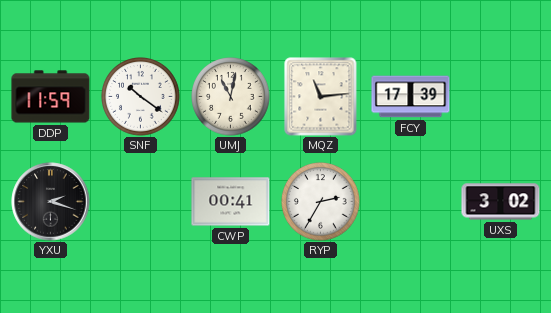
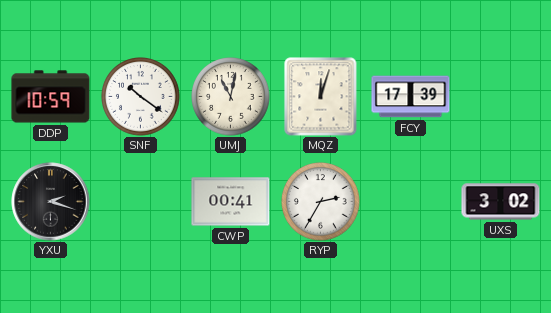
DDP: 11:59 -> 10:59 (51, 97)
MQZ: 11:14 -> 12:03 (321, 97)
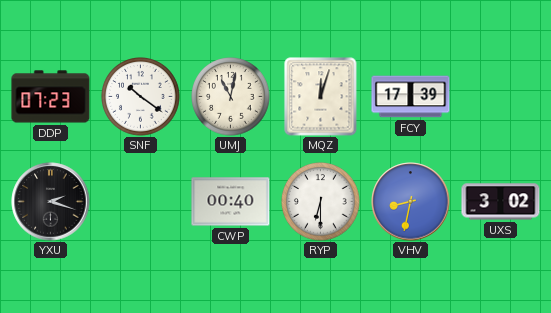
DDP: 10:59 -> 07:23 (51, 97)
CWP: 00:41 -> 00:40 (231, 202)
RYP: 2:35 -> 6:30 (321, 202)
VHV: none -> 8:32 (411, 202)
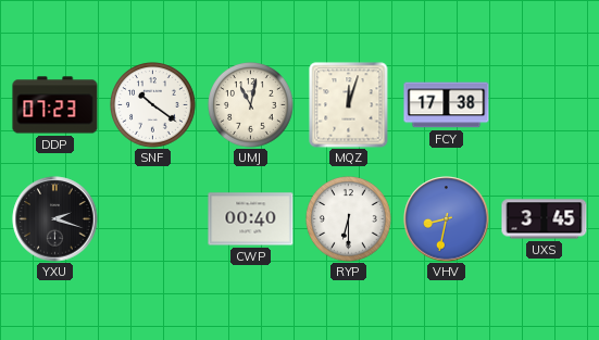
FCY: 17:39 -> 17:38 (447, 105)
UXS: 3:02 -> 3:45 (545, 219)
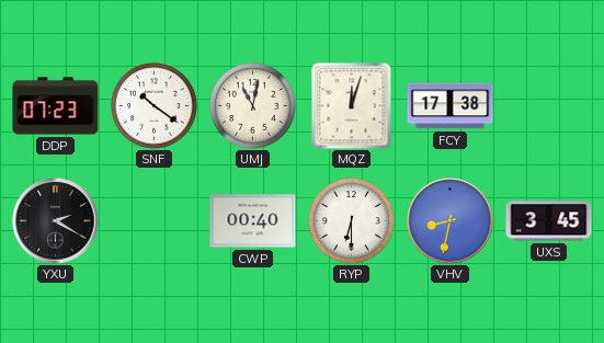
YXU: 2:18 -> 2:20 (56, 221)
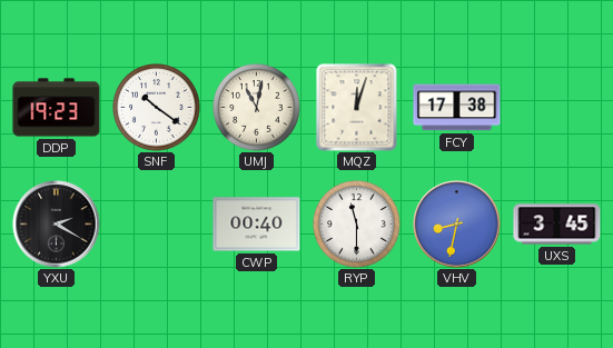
DDP: 07:23 -> 19:23 (57, 108)
RYP: 6:30 -> 11:30 (357, 225)
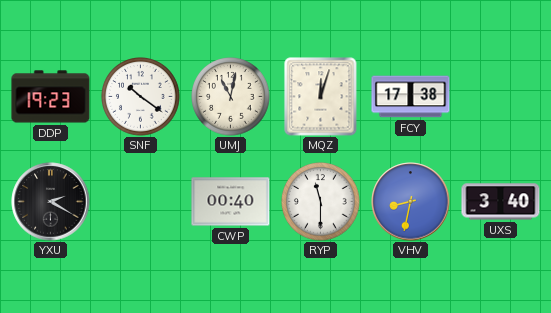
UXS: 3:45 -> 3:40 (501, 202)
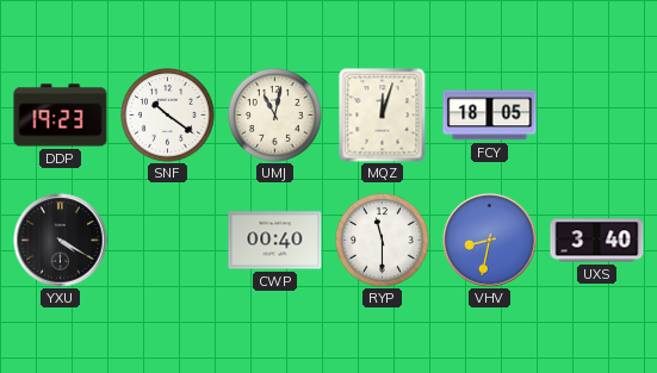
FCY: 17:38 -> 18:05 (490, 116)
YXU: 2:20 -> 4:20 (61, 241)
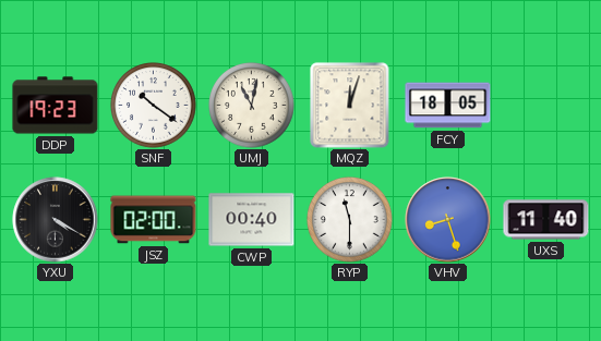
JSZ: none -> 02:00 (154, 220)
VHV: 8:32 -> 8:27 (448, 220)
UXS: 3:40 -> 11:40 (546, 220)
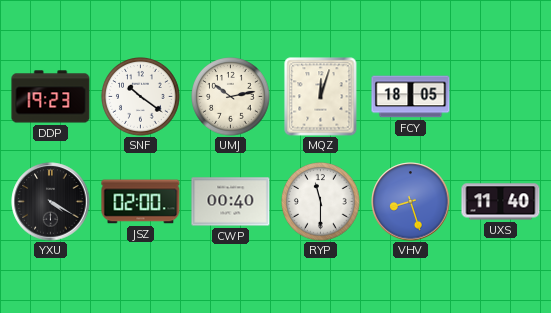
UMJ: 11:02 -> 10:13 (231, 97)
